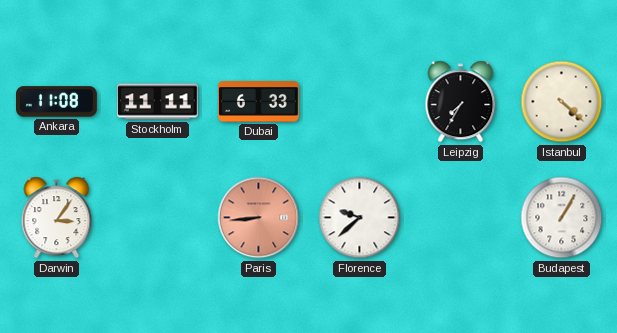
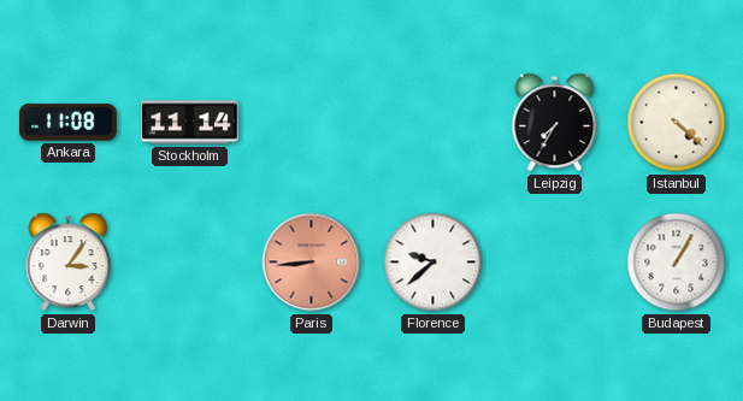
Stockholm: 11:11 -> 11:14 (190, 123)
Dubai: 6:33 -> none (259, 102)
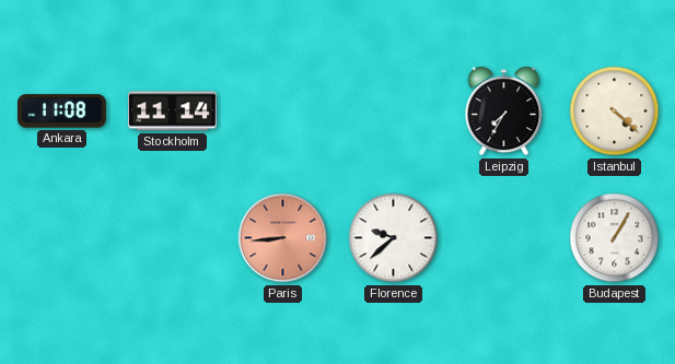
Darwin: 3:06 -> none (69, 263)
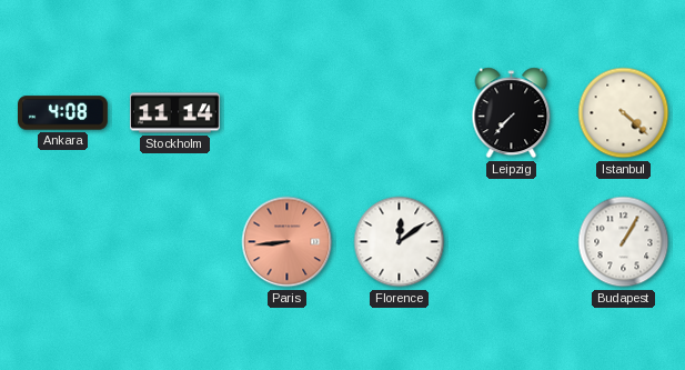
Ankara: 11:08 -> 4:08 (63, 113)
Leipzig: 7:35 -> 7:37 (512, 113)
Florence: 9:38 -> 12:09 (400, 242)
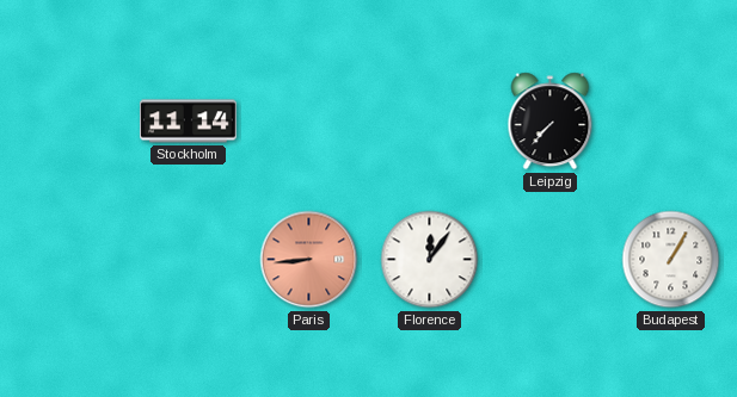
Ankara: 4:08 -> none (63, 113)
Istanbul: 4:22 -> none (624, 113)
Florence: 12:09 -> 12:06 (430, 260)
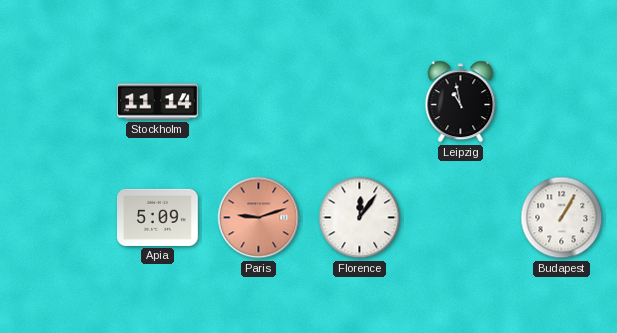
Leipzig: 7:37 -> 10:58 (461, 102)
Apia: none -> 5:09 (158, 217)
Paris: 8:44 -> 9:12 (259, 218)
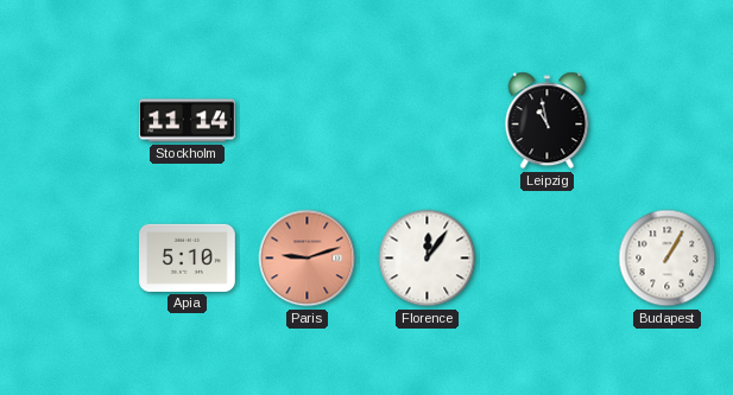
Apia: 5:09 -> 5:10 (188, 257)
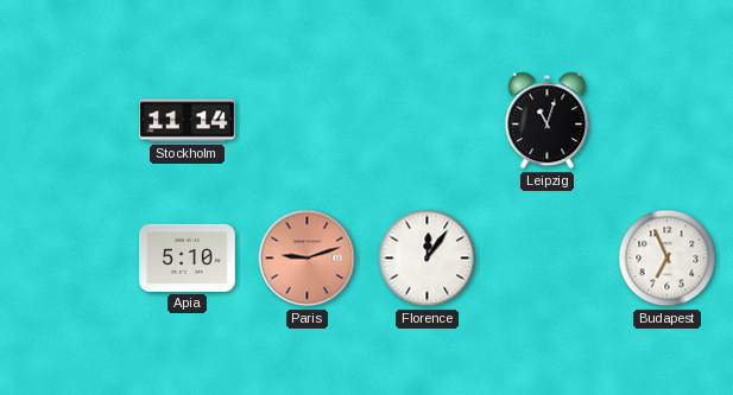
Leipzig: 10:58 -> 11:03 (548, 121)
Budapest: 1:05 -> 6:56 (668, 259)
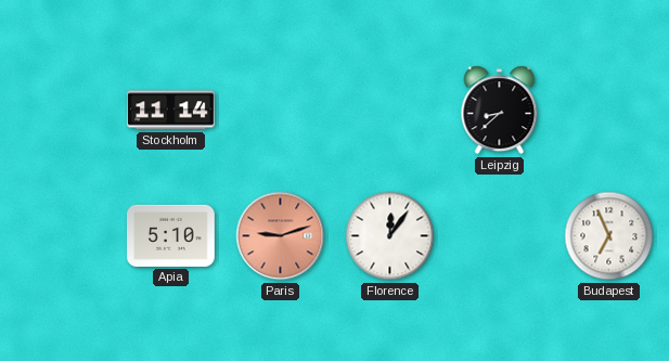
Leipzig: 11:03 -> 8:38 (500, 111)
